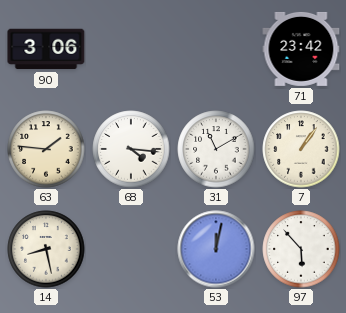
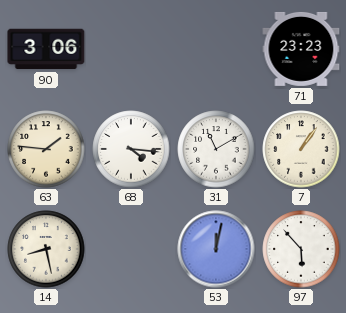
71: 23:42 -> 23:23 (301, 49)
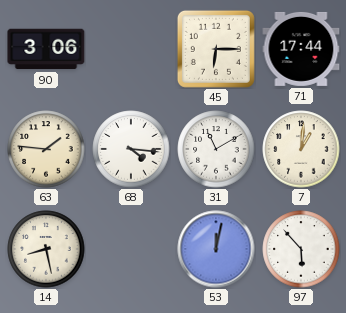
45: none -> 6:15 (216, 49)
71: 23:23 -> 17:44 (301, 49)
7: 1:06 -> 1:01 (301, 149)
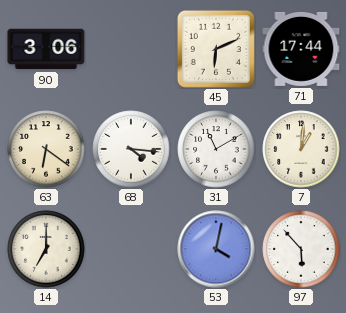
45: 6:15 -> 6:11 (216, 49)
63: 1:46 -> 6:21 (46, 149)
14: 8:28 -> 7:00 (46, 249)
53: 12:02 -> 4:02 (216, 249)
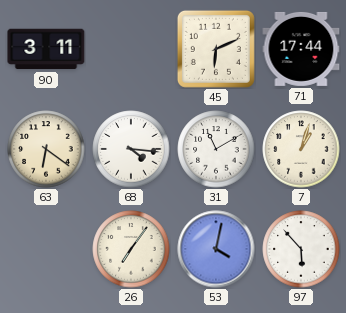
90: 3:06 -> 3:11 (46, 49)
7: 1:01 -> 1:03 (301, 149)
14: 7:00 -> none (46, 249)
26: none -> 7:06 (131, 249)
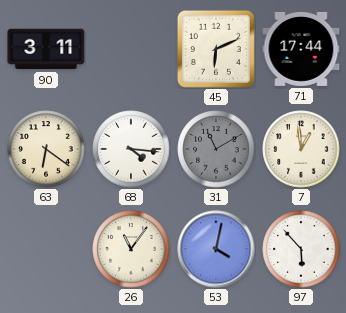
31 dial: white -> grey (216, 149)
7: 1:03 -> 12:59 (301, 149)
26: 7:06 -> 11:06 (131, 249)
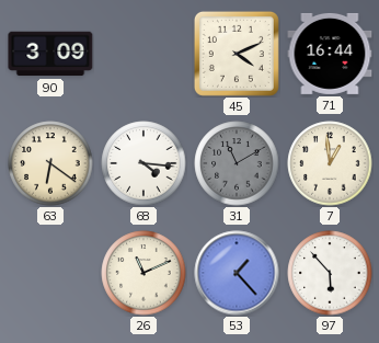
90: 3:11 -> 3:09 (50, 54)
45: 6:11 -> 4:11 (237, 54)
71: 17:44 -> 16:44 (330, 54)
26: 11:06 -> 11:11 (143, 273)
53: 4:02 -> 1:23 (237, 273)
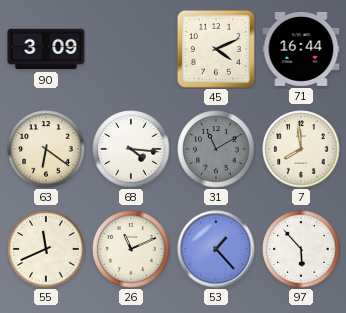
7: 12:59 -> 7:59 (301, 149)
55: none -> 11:41 (46, 249)
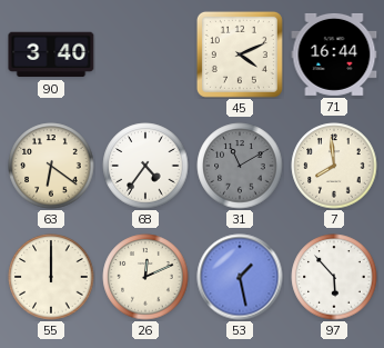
90: 3:09 -> 3:40 (51, 54)
68: 4:16 -> 4:36 (145, 166)
55: 11:41 -> 12:00 (51, 277)
26: 11:11 -> 12:11 (145, 277)
53: 1:23 -> 1:28 (240, 277)
